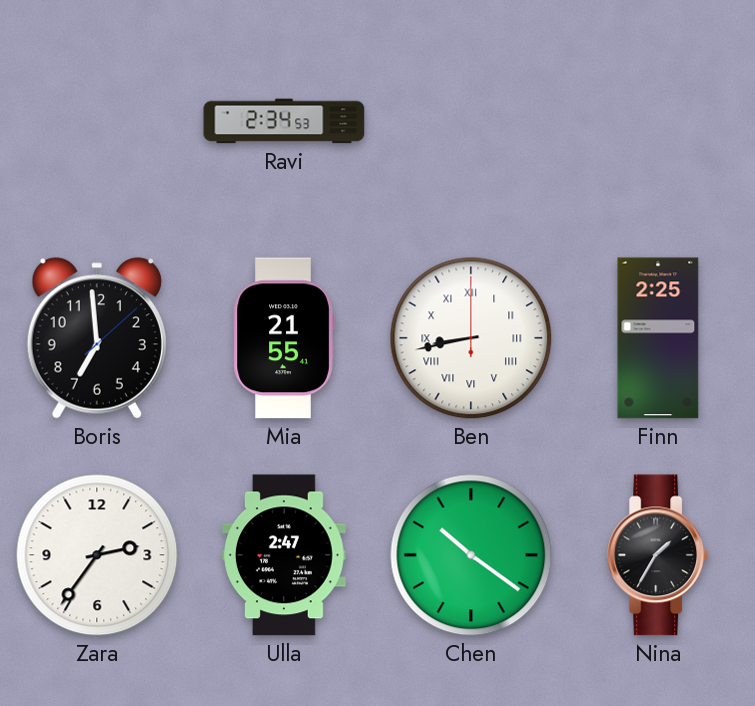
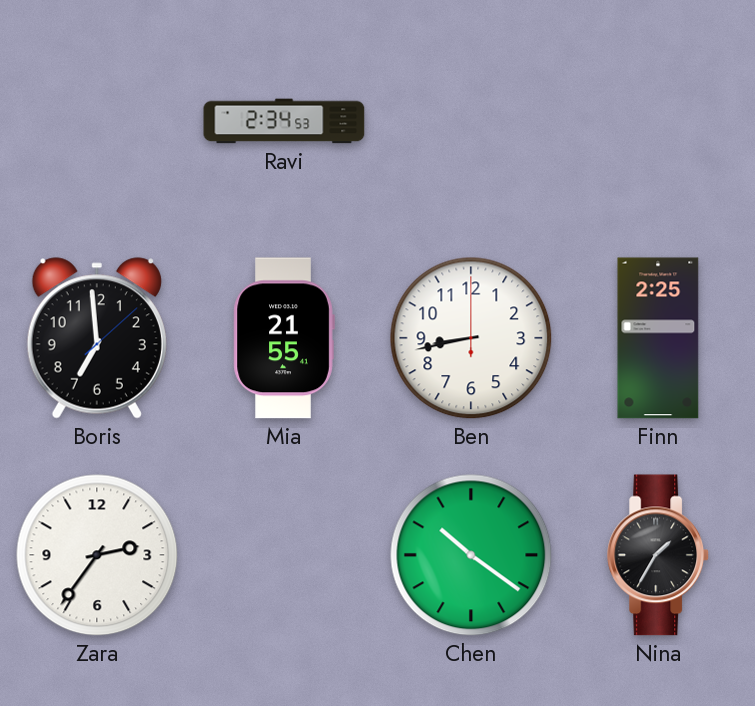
Ben numerals: Roman -> Arabic (471, 338)
Ulla: 2:47 -> none (284, 555)
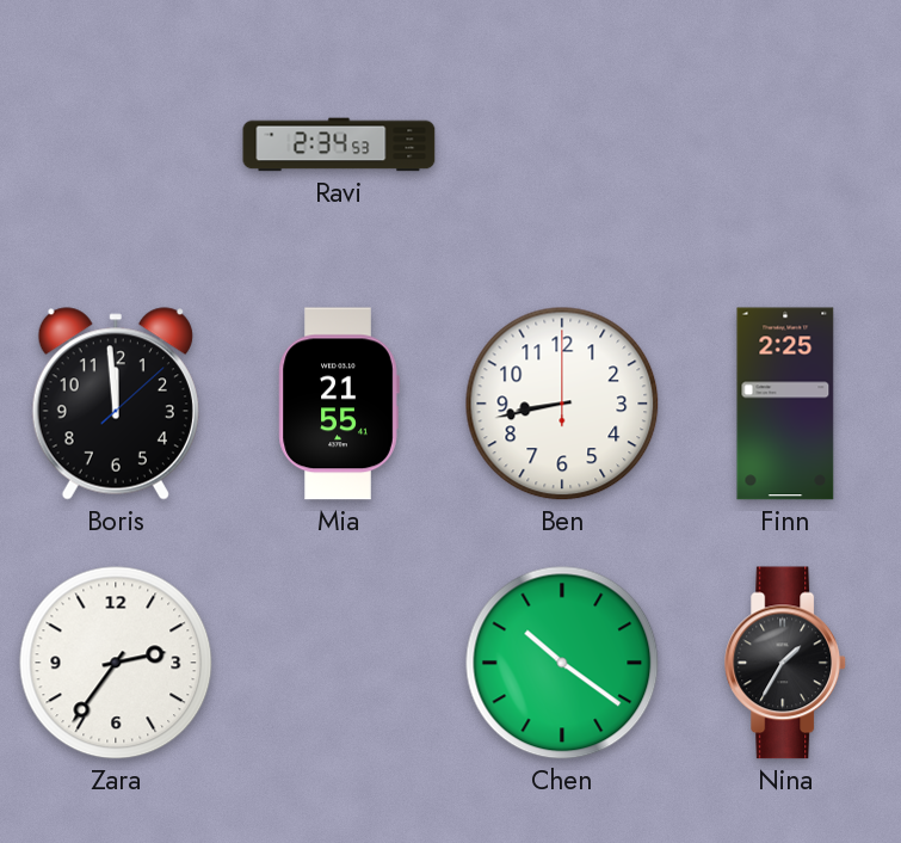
Boris: 6:59 -> 11:59 (116, 404)
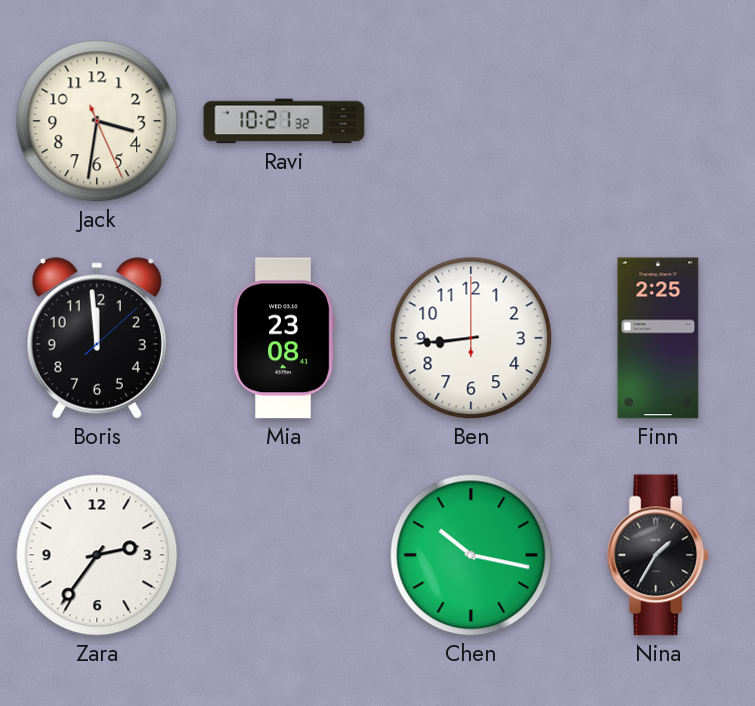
Jack: none -> 3:31 (97, 121)
Ravi: 2:34 -> 10:21 (284, 121)
Mia: 21:55 -> 23:08 (284, 338)
Ben: 8:43 -> 8:44 (471, 338)
Chen: 10:21 -> 10:17 (471, 555)
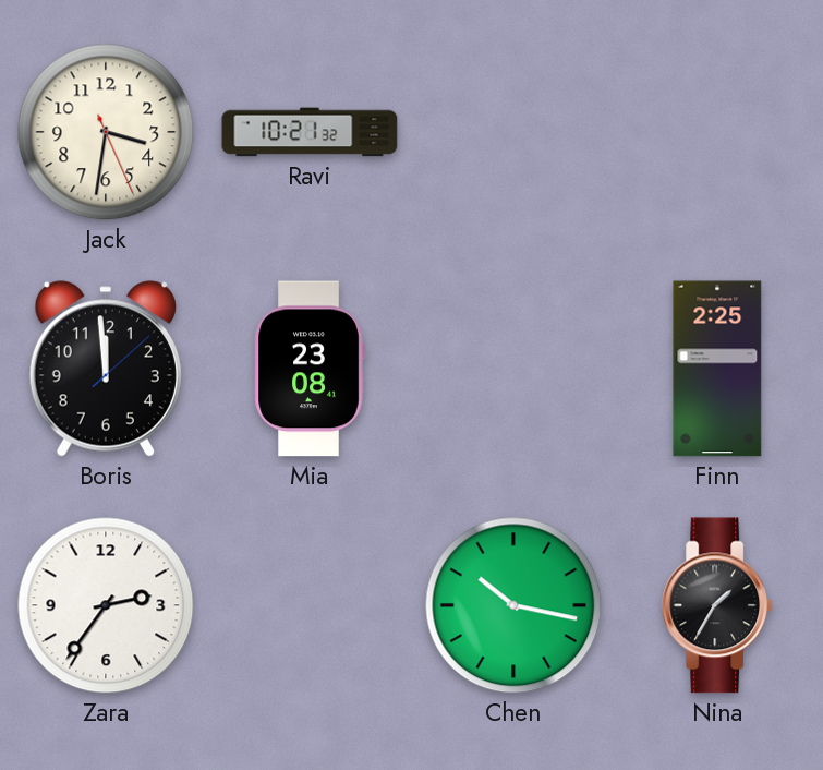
Ben: 8:44 -> none (471, 338)
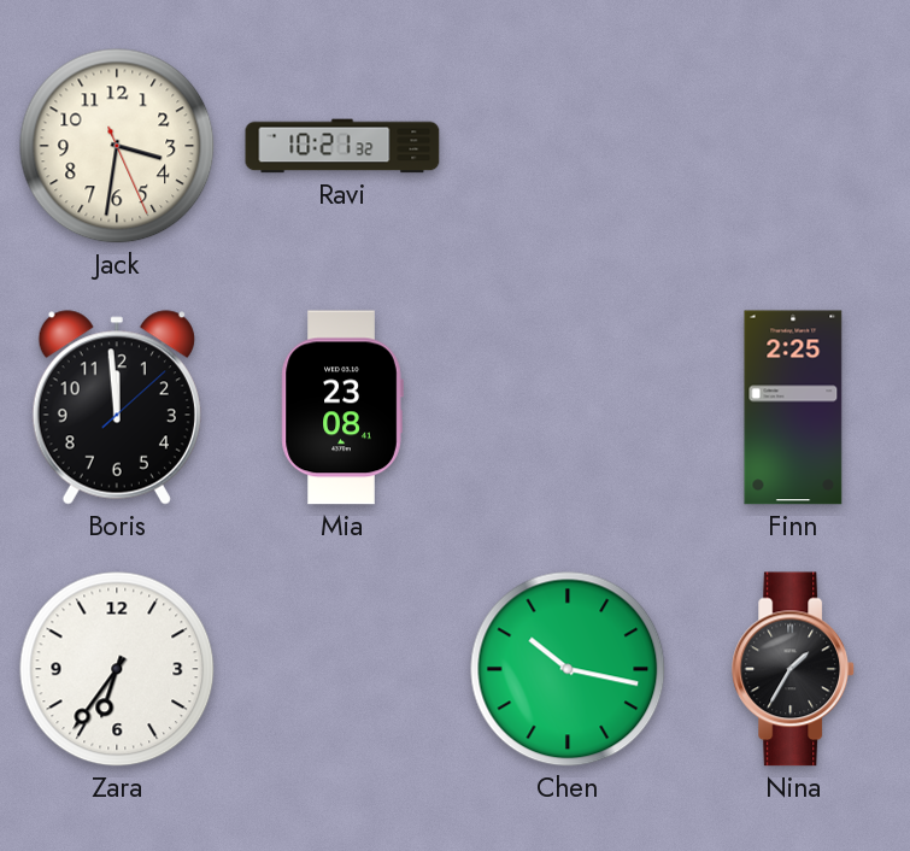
Zara: 2:36 -> 6:36 (117, 669)
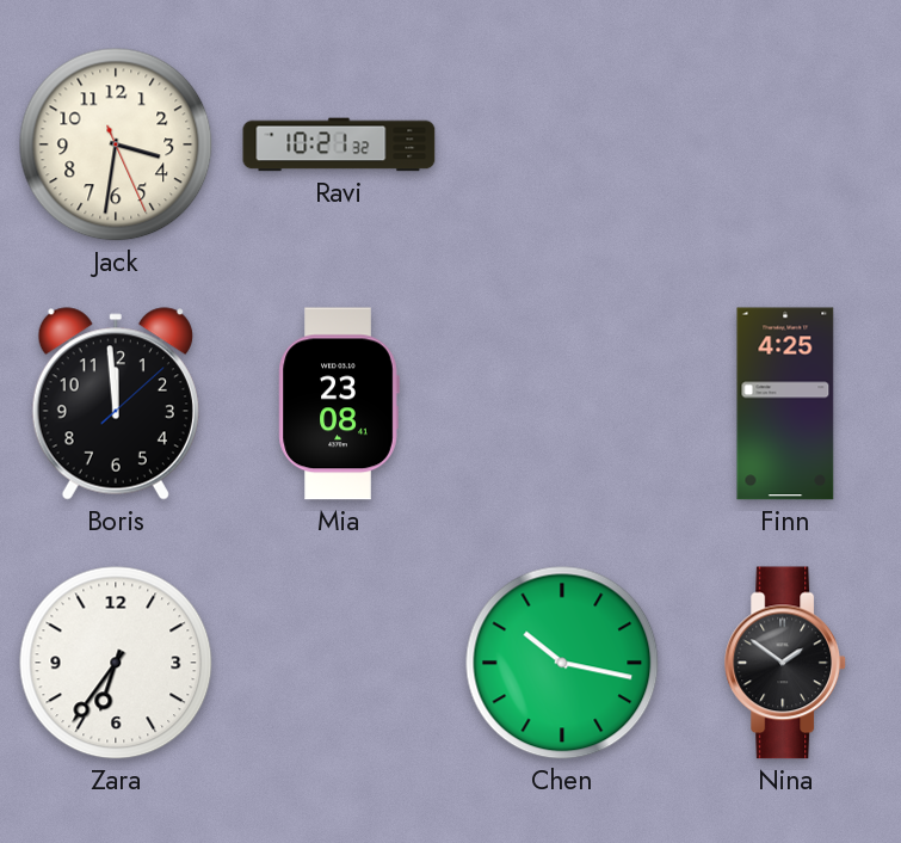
Finn: 2:25 -> 4:25 (785, 404)
Nina: 1:35 -> 1:51 (786, 663)
